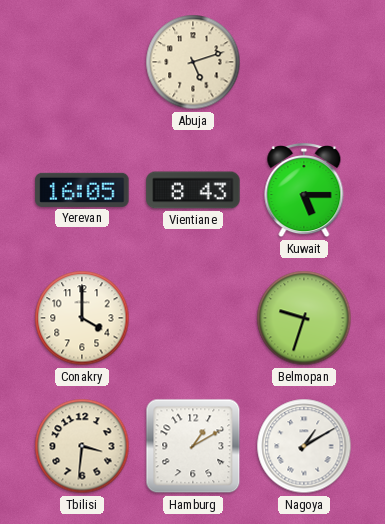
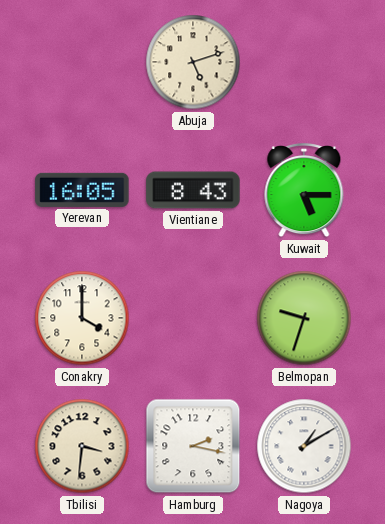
Hamburg: 1:10 -> 2:17 (193, 446)
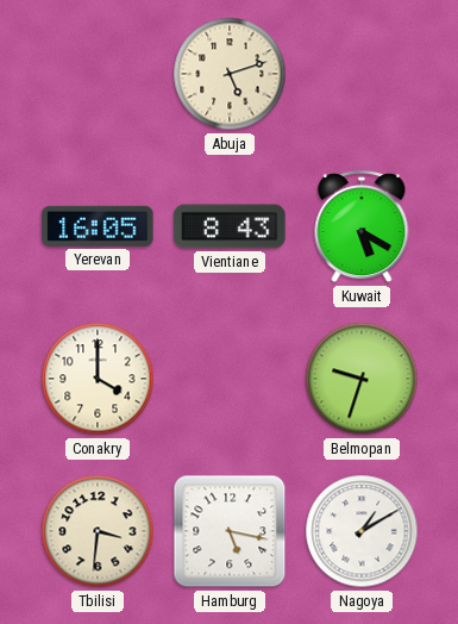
Kuwait: 5:15 -> 5:20 (362, 227)
Hamburg: 2:17 -> 5:17 (230, 531)
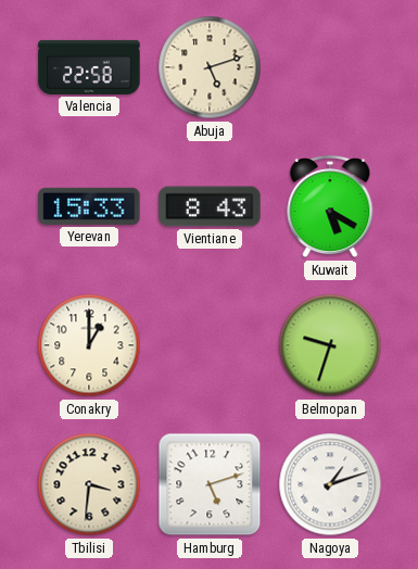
Valencia: none -> 22:58 (89, 67)
Yerevan: 16:05 -> 15:33 (89, 206)
Conakry: 4:00 -> 1:00 (89, 345)
Hamburg: 5:17 -> 5:12 (210, 484)
Nagoya: 1:10 -> 1:12 (330, 484)
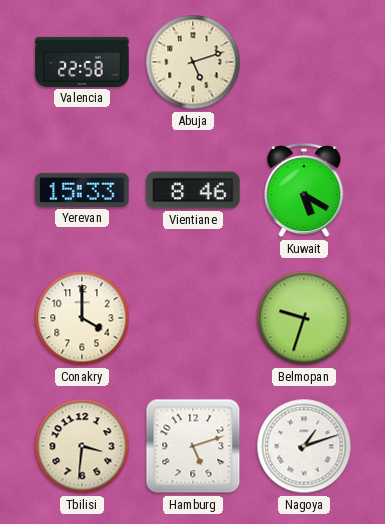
Vientiane: 8:43 -> 8:46 (193, 190)
Conakry: 1:00 -> 4:00 (82, 318)
